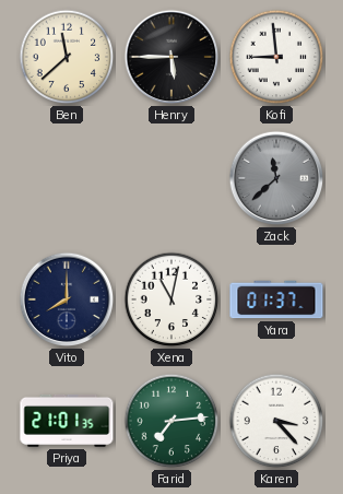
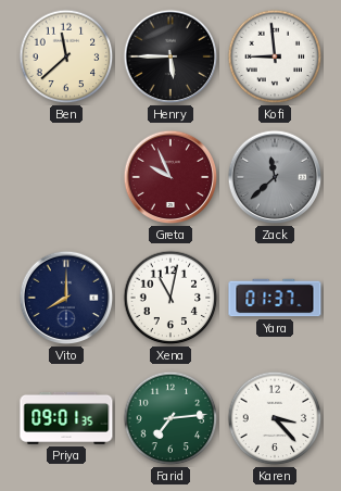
Greta: none -> 9:56 (171, 177)
Priya: 21:01 -> 09:01 (66, 418)
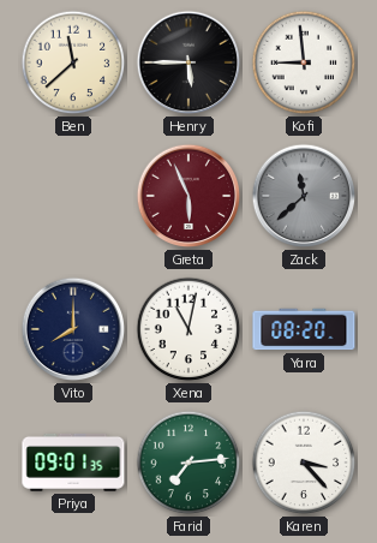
Greta: 9:56 -> 5:56 (188, 196)
Yara: 01:37 -> 08:20 (304, 329)
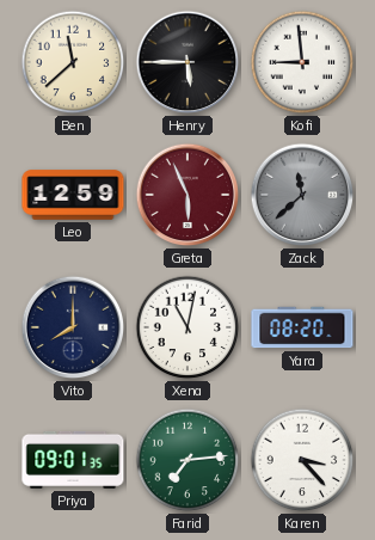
Leo: none -> 12:59 (73, 195)
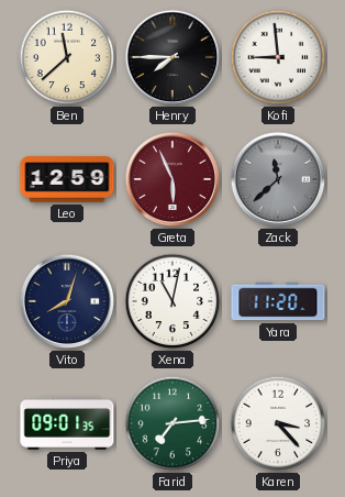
Henry: 5:45 -> 7:45 (172, 57)
Vito: 8:00 -> 8:03 (67, 301)
Yara: 08:20 -> 11:20 (278, 301)
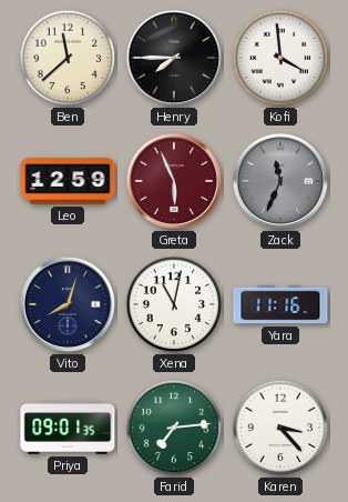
Kofi: 8:59 -> 3:59 (280, 58)
Zack: 11:38 -> 11:34 (280, 181)
Yara: 11:20 -> 11:16 (280, 304)
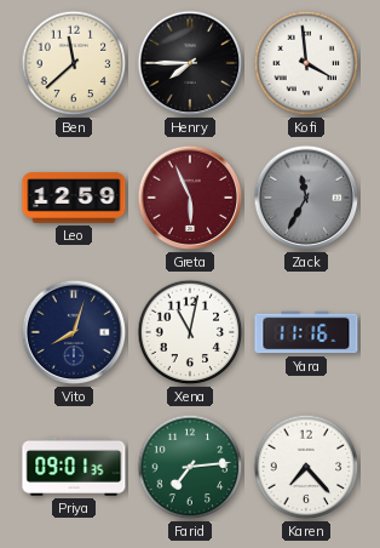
Zack: 11:34 -> 11:35 (306, 198)
Karen: 3:23 -> 7:23 (306, 467)
